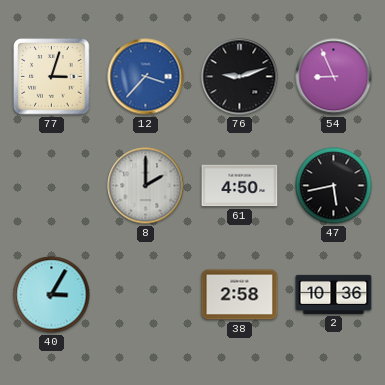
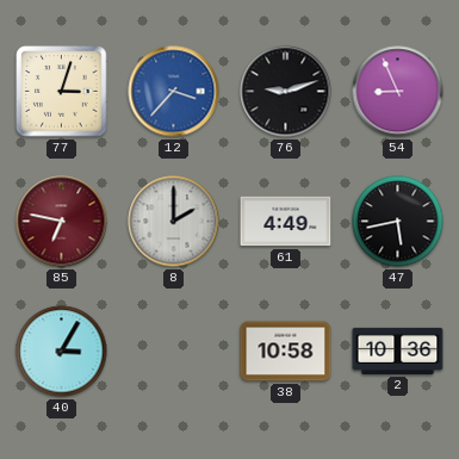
85: none -> 6:47 (62, 222)
61: 4:50 -> 4:49 (286, 222)
38: 2:58 -> 10:58 (286, 352)
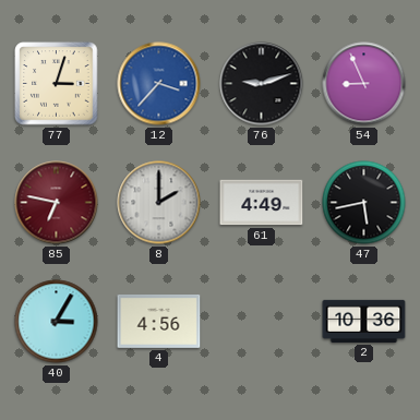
4: none -> 4:56 (159, 322)
38: 10:58 -> none (286, 352)
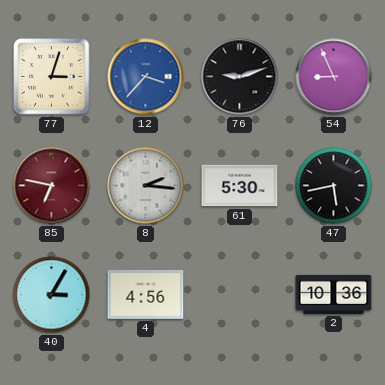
8: 2:00 -> 2:16 (146, 186)
61: 4:49 -> 5:30 (240, 186)
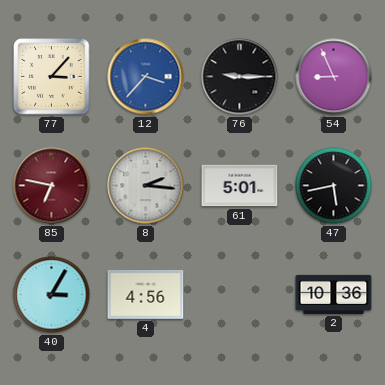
77: 3:03 -> 3:07 (52, 77)
76: 9:12 -> 9:15 (240, 77)
61: 5:30 -> 5:01 (240, 186)
